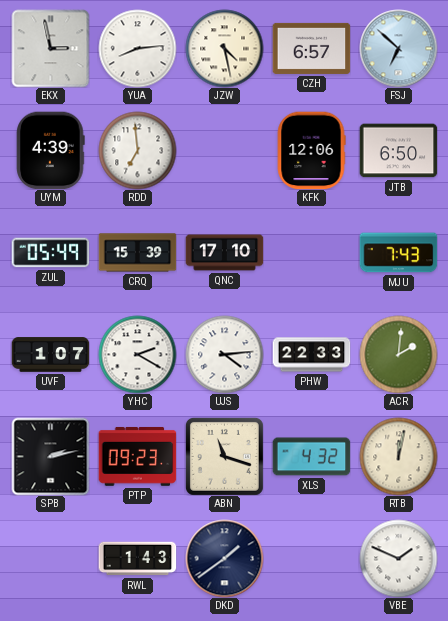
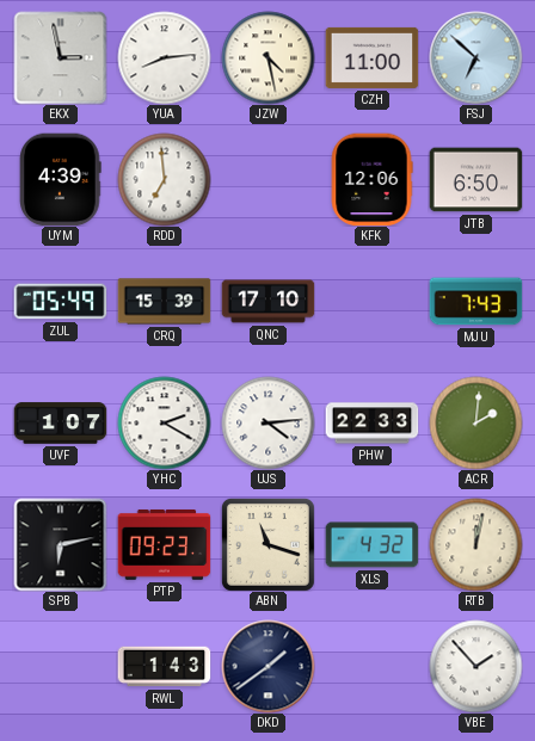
CZH: 6:57 -> 11:00 (371, 57)
SPB: 2:13 -> 6:13 (60, 544)
VBE: 1:49 -> 1:53 (475, 666)
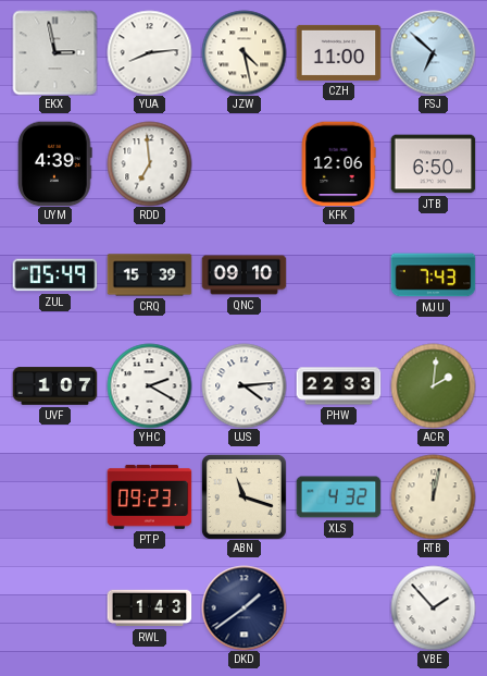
QNC: 17:10 -> 09:10 (243, 275)
SPB: 6:13 -> none (60, 544)
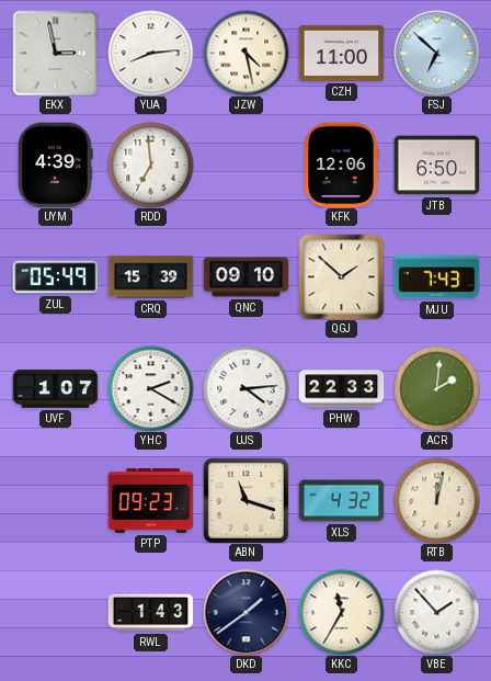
QGJ: none -> 1:52 (341, 276)
KKC: none -> 11:35 (341, 612)
